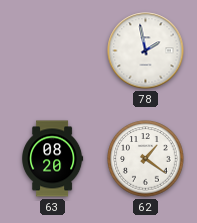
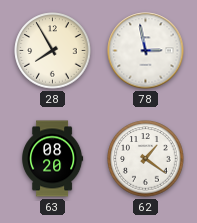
28: none -> 7:55 (53, 51)
78: 1:58 -> 2:58 (146, 51)
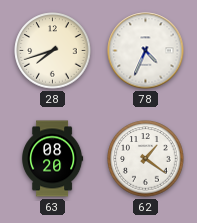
28: 7:55 -> 7:42 (53, 51)
78: 2:58 -> 4:34 (146, 51)
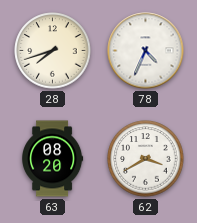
62: 1:21 -> 3:40 (146, 159)
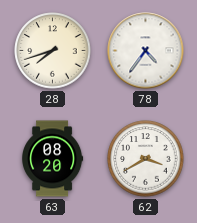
78: 4:34 -> 4:36 (146, 51)
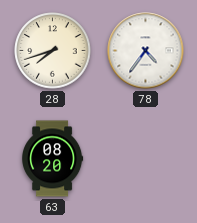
62: 3:40 -> none (146, 159)
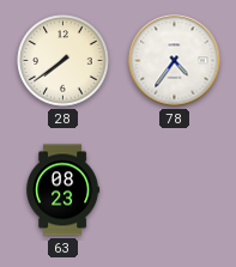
28: 7:42 -> 7:39 (63, 61)
63: 08:20 -> 08:23 (63, 190)
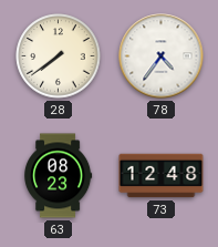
73: none -> 12:48 (162, 176)
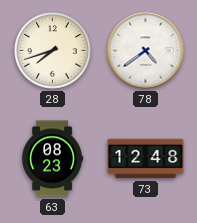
28: 7:39 -> 7:42 (53, 51)
78: 4:36 -> 4:39 (146, 51)
